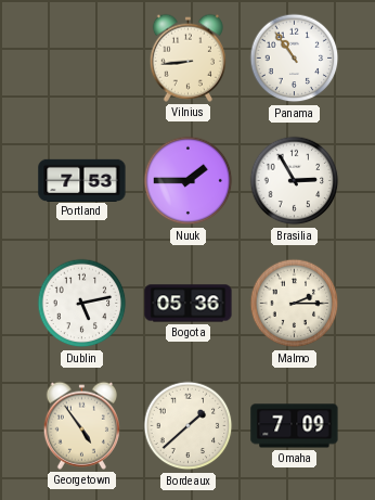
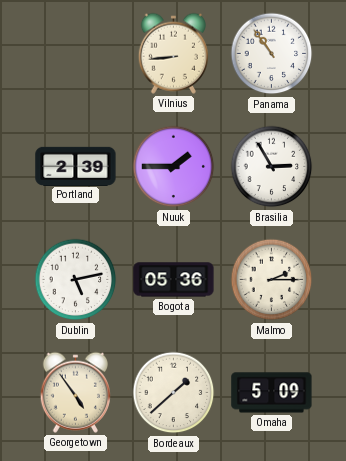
Portland: 7:53 -> 2:39 (76, 166)
Omaha: 7:09 -> 5:09 (272, 393)
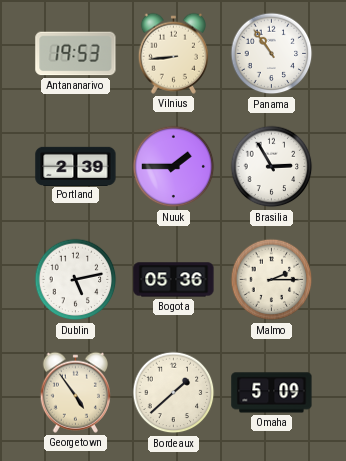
Antananarivo: none -> 19:53 (76, 54)
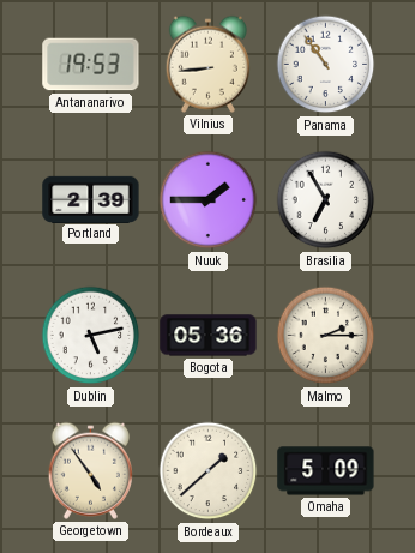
Brasilia: 2:55 -> 6:55 (326, 200)
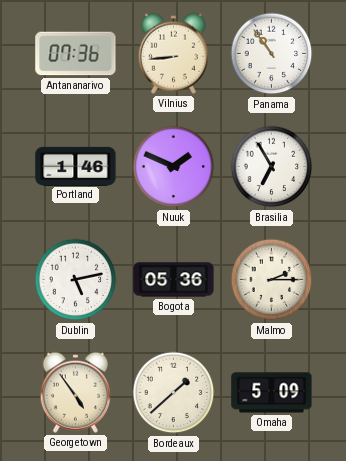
Antananarivo: 19:53 -> 07:36 (76, 54)
Portland: 2:39 -> 1:46 (76, 166)
Nuuk: 1:45 -> 1:49 (174, 167)
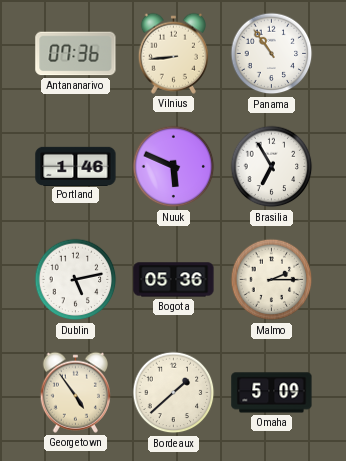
Nuuk: 1:49 -> 5:49 (174, 167)
